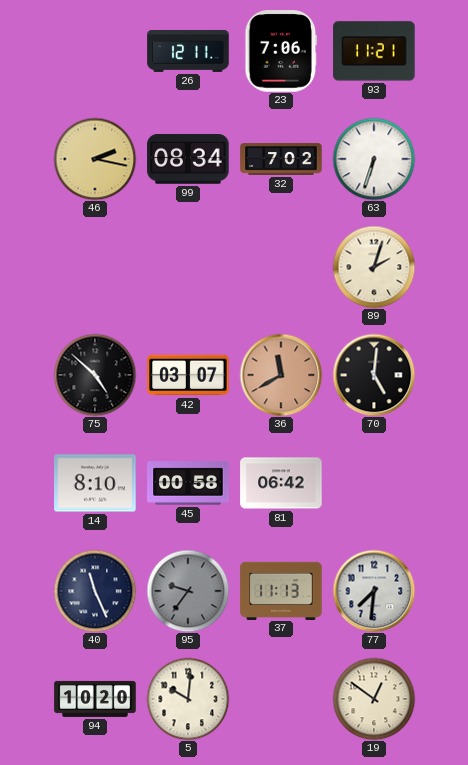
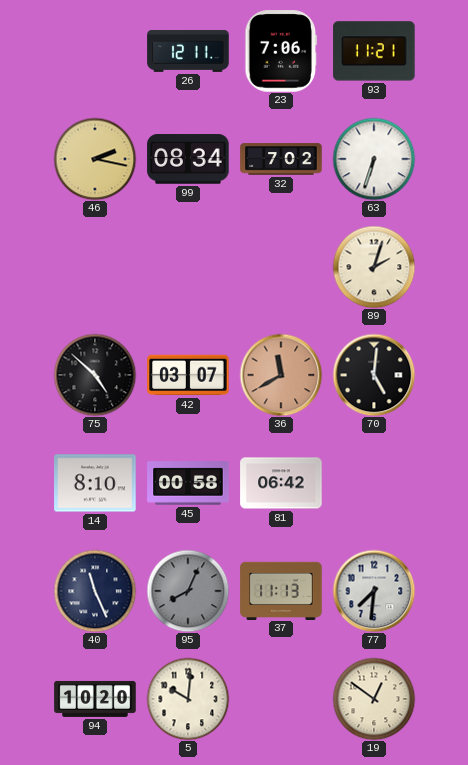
95: 9:36 -> 8:04 (188, 591)
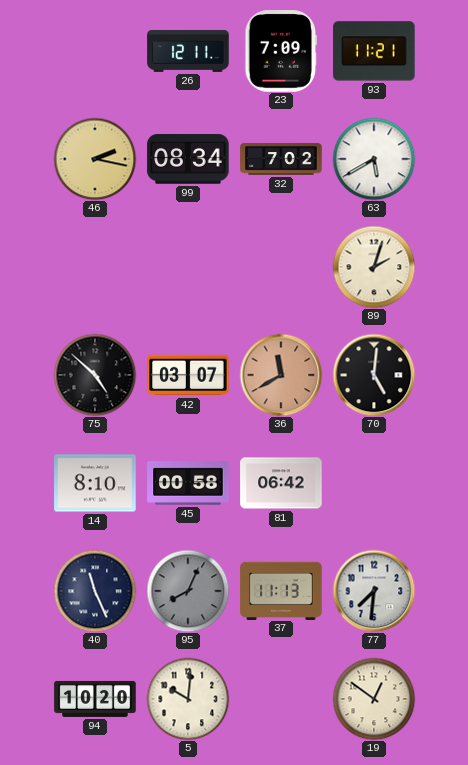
23: 7:06 -> 7:09 (281, 51)
63: 6:33 -> 5:40 (374, 159)
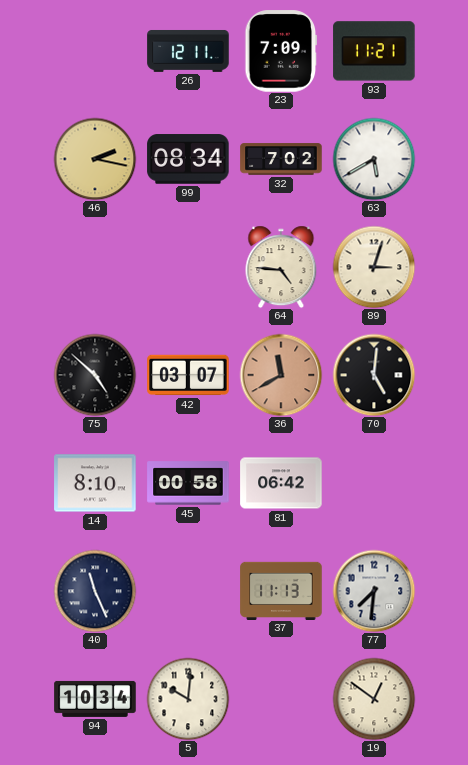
64: none -> 4:46 (281, 267)
89: 2:03 -> 3:03 (374, 267)
95: 8:04 -> none (188, 591)
94: 10:20 -> 10:34 (95, 699)
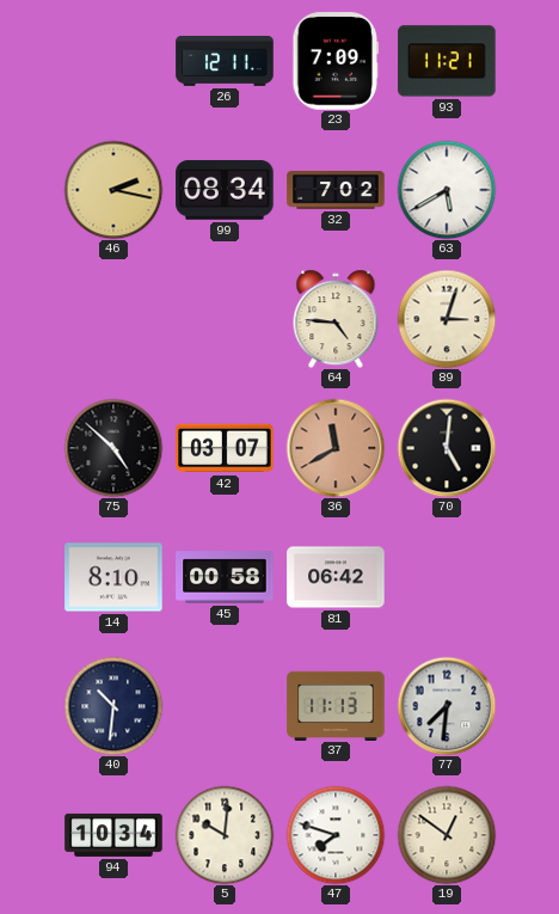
40: 11:26 -> 10:31 (113, 706)
47: none -> 7:48 (336, 835)
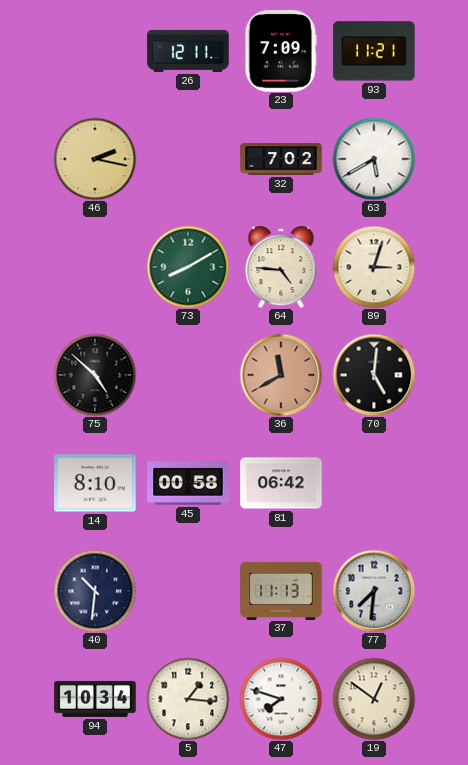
99: 08:34 -> none (225, 190)
73: none -> 8:10 (188, 267)
42: 03:07 -> none (225, 448)
5: 10:01 -> 1:16 (188, 699)
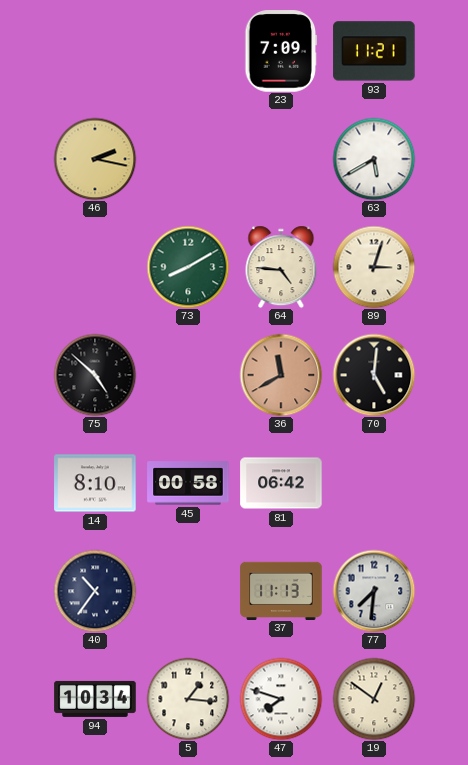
26: 12:11 -> none (188, 51)
32: 7:02 -> none (281, 159)
40: 10:31 -> 10:36 (95, 591)
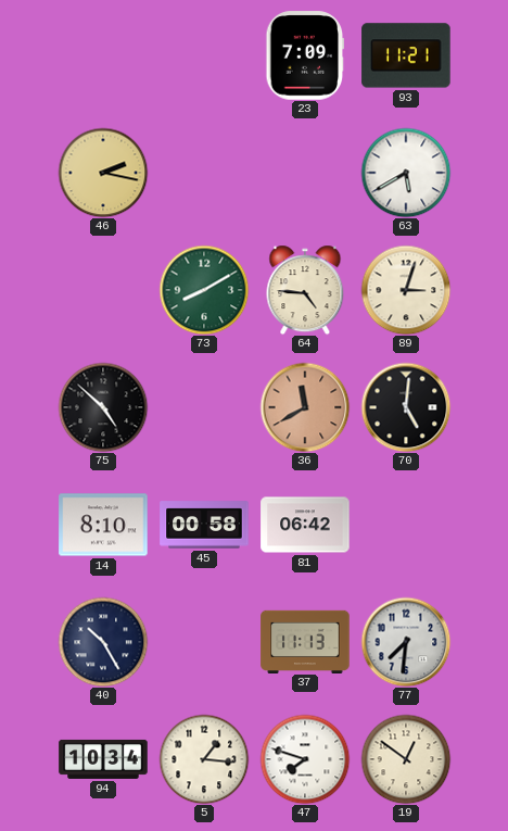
40: 10:36 -> 10:25 (103, 642)
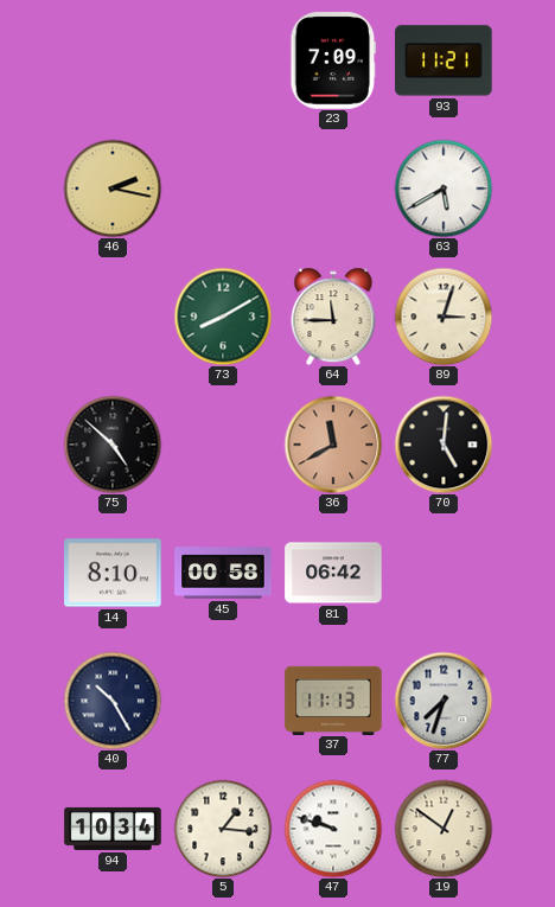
64: 4:46 -> 11:45 (333, 317)
77: 7:31 -> 7:33 (444, 701)
47: 7:48 -> 9:48 (333, 829)
